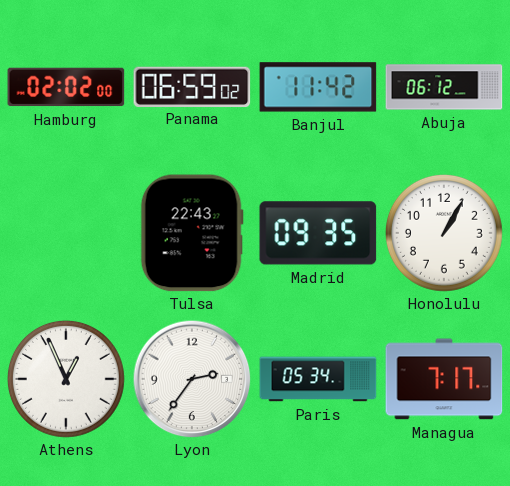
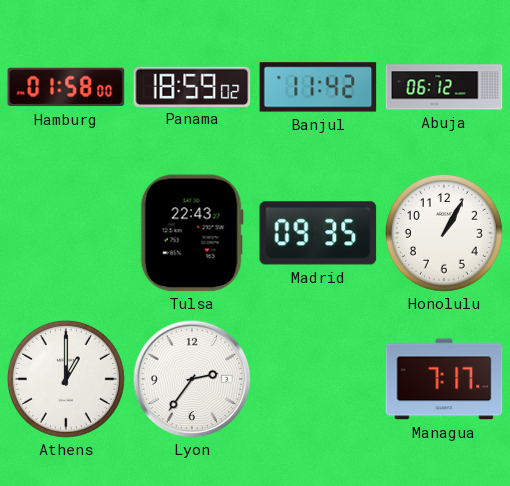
Hamburg: 02:02 -> 01:58 (66, 87)
Panama: 06:59 -> 18:59 (192, 86)
Athens: 12:56 -> 1:00 (66, 379)
Paris: 05:34 -> none (318, 379)
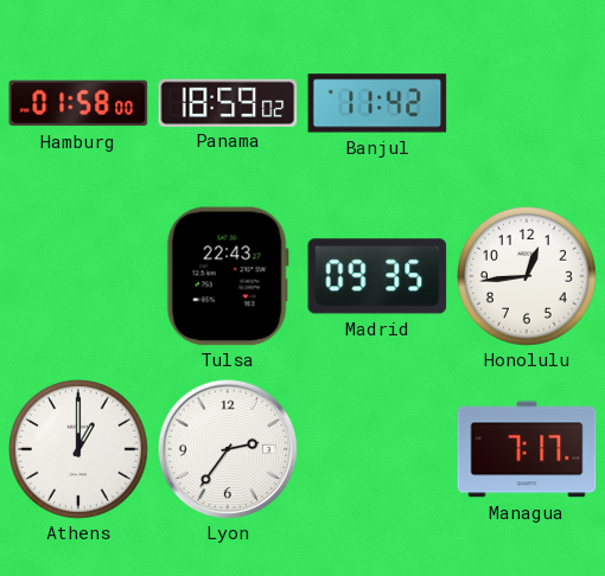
Abuja: 06:12 -> none (444, 87)
Honolulu: 1:05 -> 12:44 (527, 276)
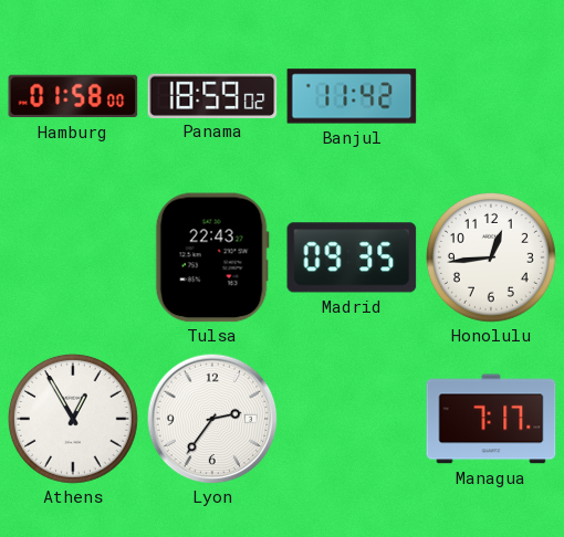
Athens: 1:00 -> 12:55 (73, 419)
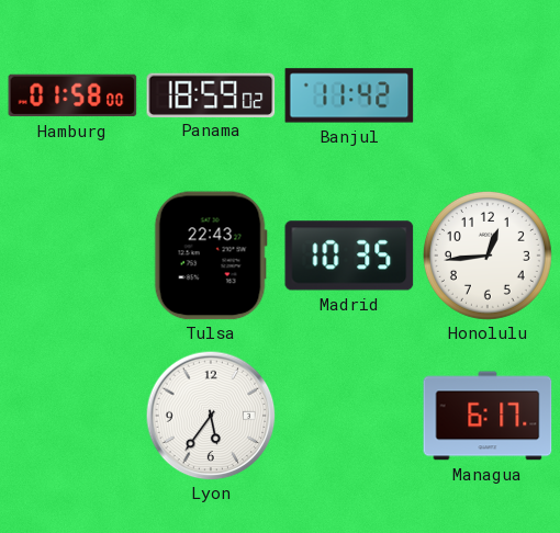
Madrid: 09:35 -> 10:35 (349, 256)
Athens: 12:55 -> none (73, 419)
Lyon: 2:36 -> 5:36 (211, 416)
Managua: 7:17 -> 6:17 (488, 416)
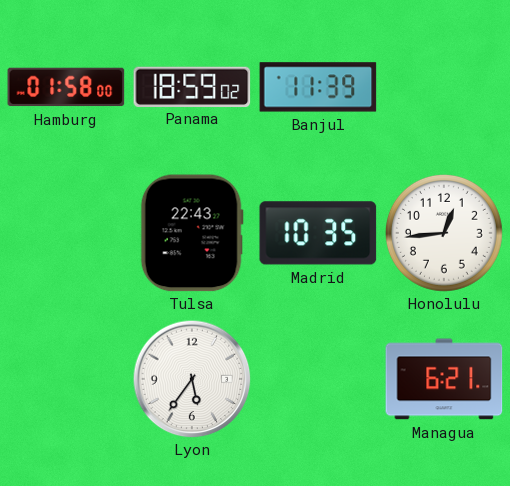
Banjul: 11:42 -> 11:39 (318, 87)
Managua: 6:17 -> 6:21 (444, 379)
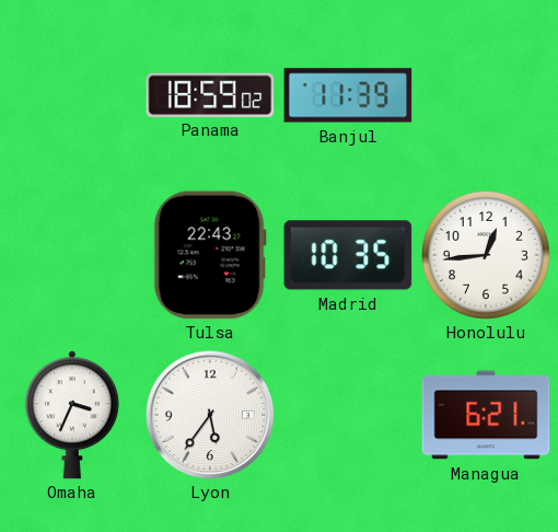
Hamburg: 01:58 -> none (66, 87)
Omaha: none -> 3:34 (72, 415)
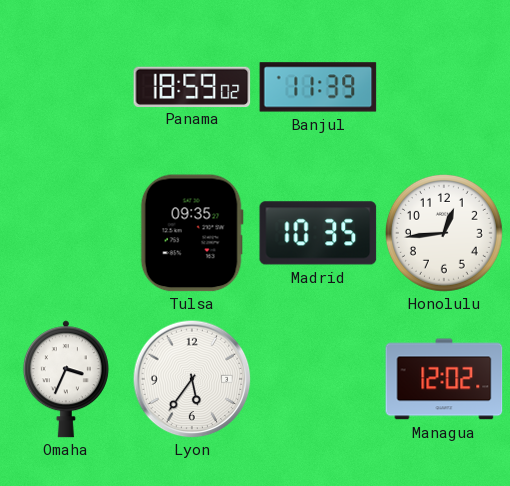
Tulsa: 22:43 -> 09:35 (192, 233)
Managua: 6:21 -> 12:02 (444, 379)
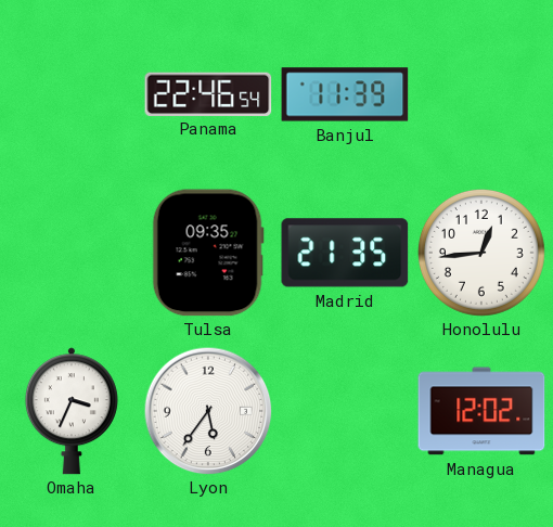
Panama: 18:59 -> 22:46 (208, 93)
Madrid: 10:35 -> 21:35 (345, 253)
